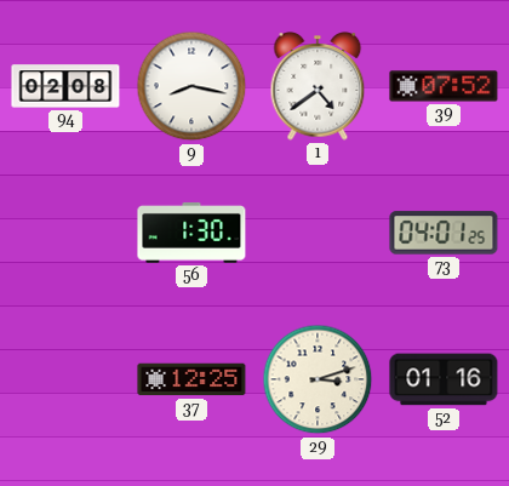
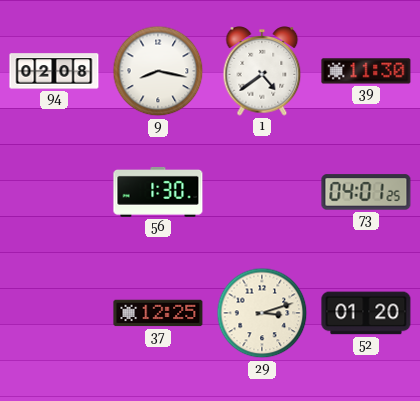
39: 07:52 -> 11:30 (366, 71)
52: 01:16 -> 01:20 (366, 313)
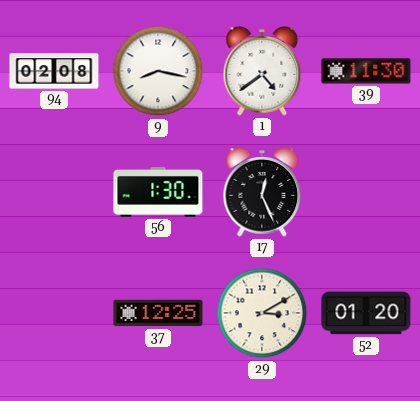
17: none -> 12:26 (262, 192)
73: 04:01 -> none (366, 192)
29: 3:12 -> 3:10 (262, 313)
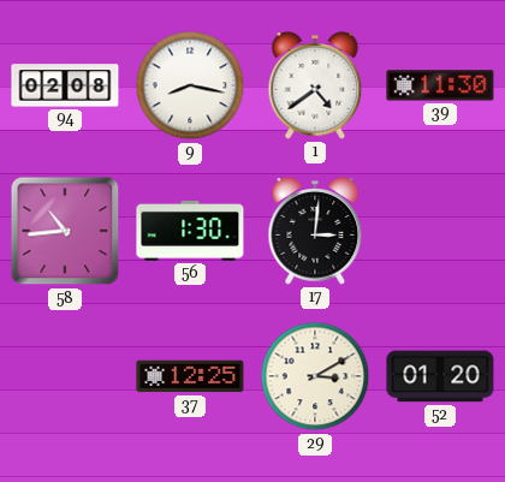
58: none -> 10:44 (65, 231)
17: 12:26 -> 3:01 (315, 231)
